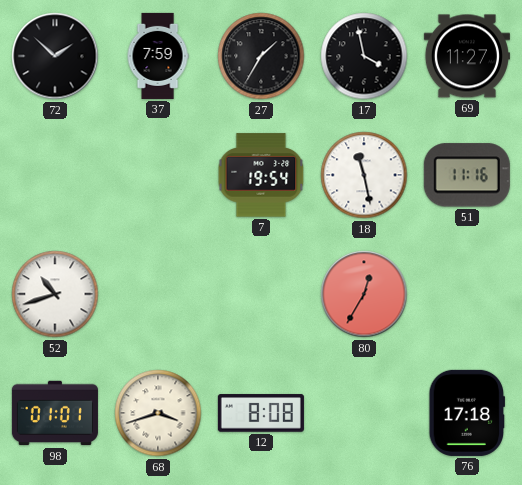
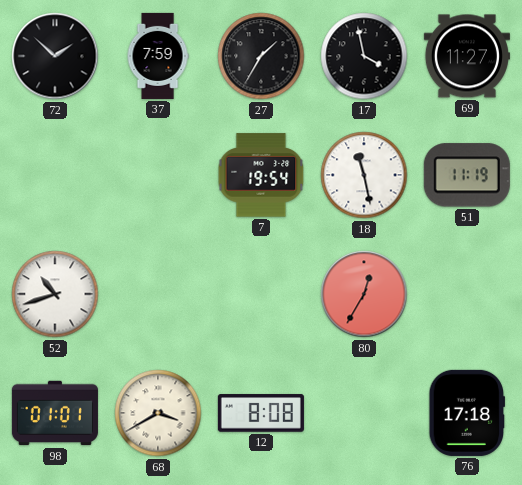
51: 11:16 -> 11:19 (467, 175)
68: 3:42 -> 3:40 (158, 413)
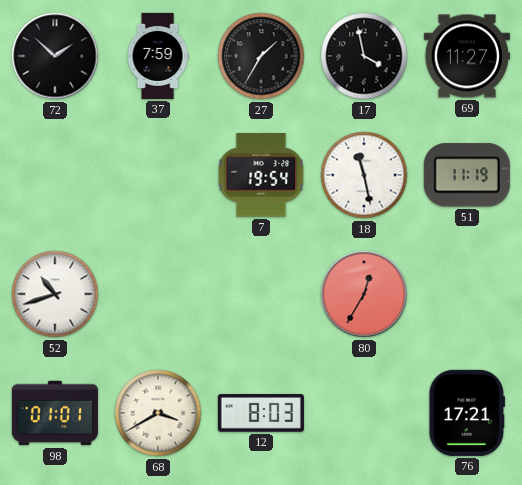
12: 8:08 -> 8:03 (261, 413)
76: 17:18 -> 17:21 (466, 413)
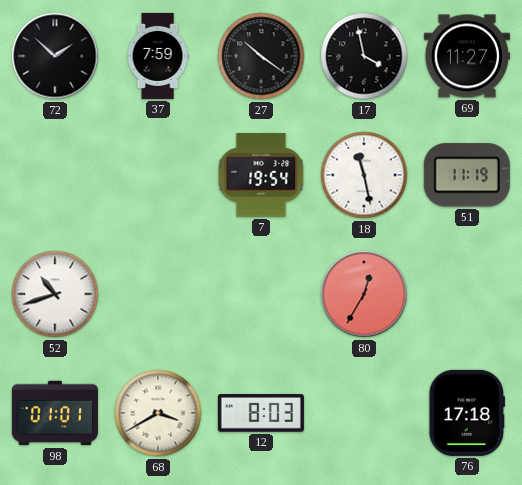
27: 1:35 -> 10:21 (261, 56)
76: 17:21 -> 17:18 (466, 413)
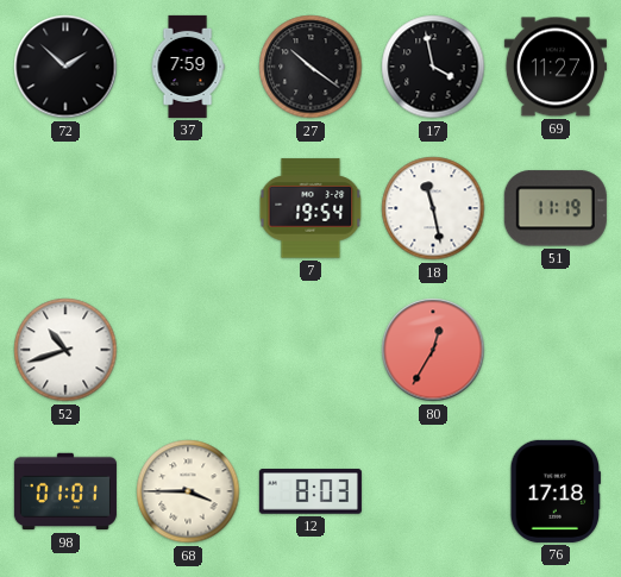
68: 3:40 -> 3:45 (188, 491)
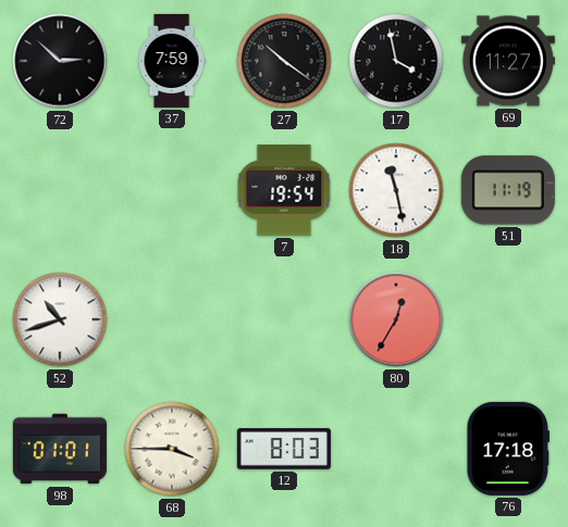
72: 1:52 -> 2:52 (60, 61)
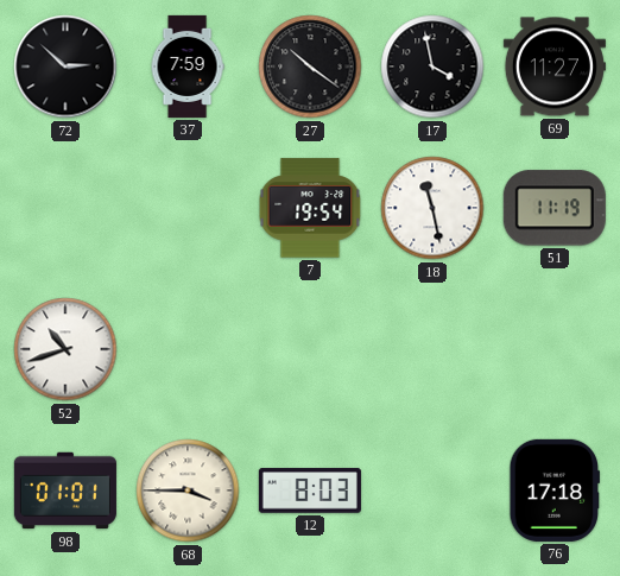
80: 12:35 -> none (396, 319)
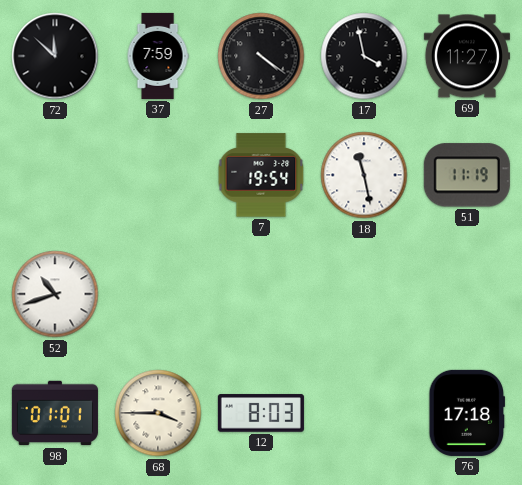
72: 2:52 -> 11:52 (55, 56)
27: 10:21 -> 4:21 (261, 56)
